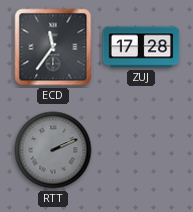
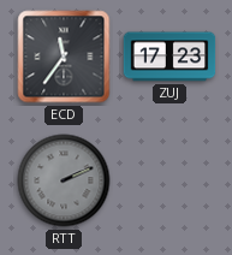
ZUJ: 17:28 -> 17:23 (169, 57)
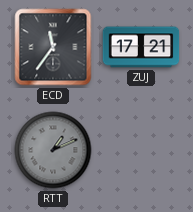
ZUJ: 17:23 -> 17:21 (141, 47)
RTT: 2:11 -> 1:11 (53, 150)
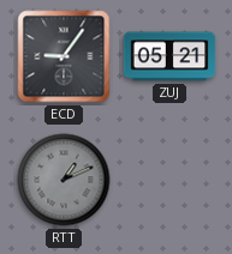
ECD: 11:36 -> 9:06 (64, 56)
ZUJ: 17:21 -> 05:21 (169, 56)
